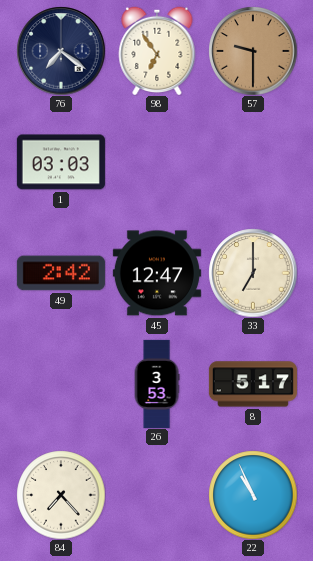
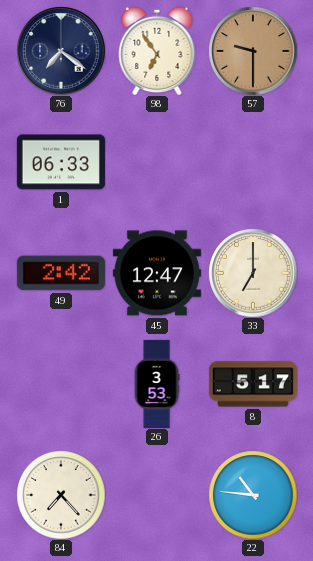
1: 03:03 -> 06:33 (61, 162)
22: 10:56 -> 10:46 (253, 495)
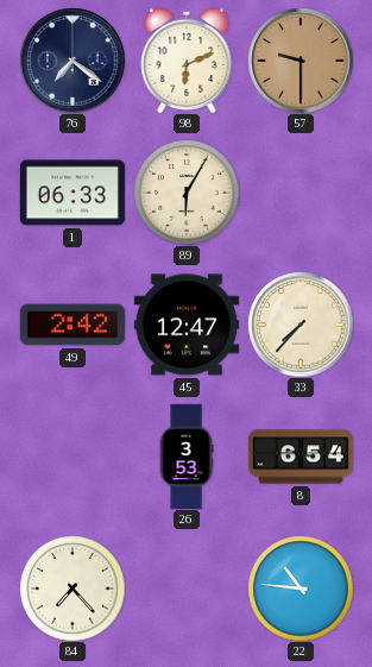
98: 6:54 -> 6:11 (187, 61)
89: none -> 6:05 (187, 193)
33: 7:00 -> 7:37 (301, 325)
8: 5:17 -> 6:54 (301, 457)
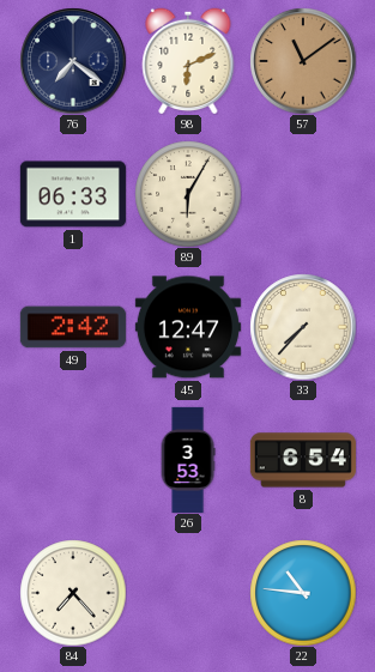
57: 9:30 -> 11:09 (303, 61)
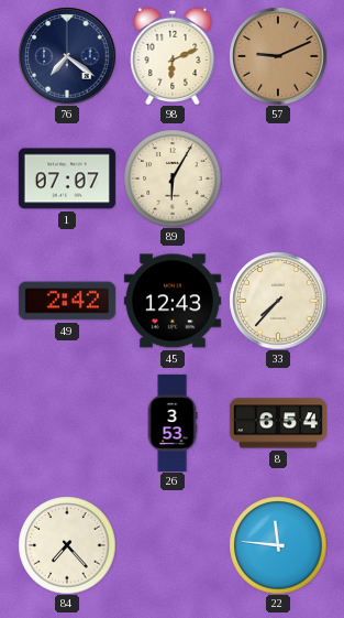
57: 11:09 -> 9:11 (278, 56)
1: 06:33 -> 07:07 (67, 178)
45: 12:47 -> 12:43 (173, 301)
22: 10:46 -> 11:46 (278, 545)
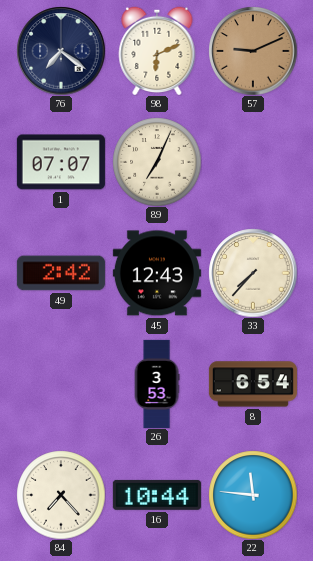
89: 6:05 -> 7:04 (157, 162)
16: none -> 10:44 (157, 495)
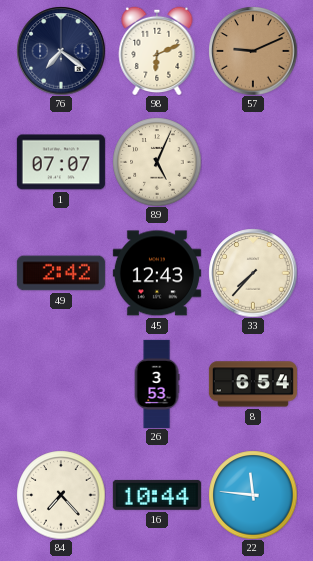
89: 7:04 -> 5:04 (157, 162)
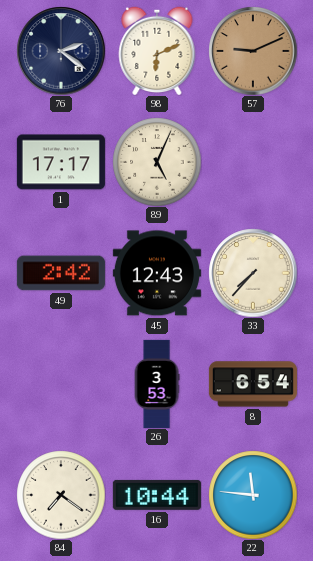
76: 7:21 -> 2:21 (61, 51)
1: 07:07 -> 17:17 (61, 162)
84: 7:23 -> 7:21 (61, 495)
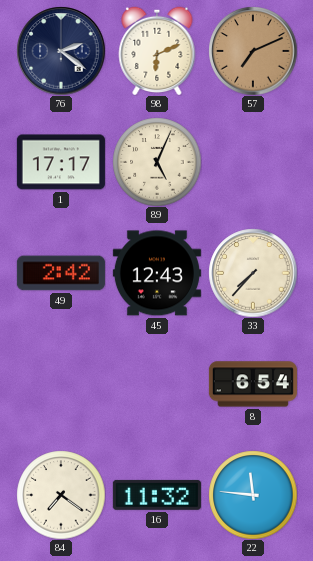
57: 9:11 -> 7:11 (253, 51)
26: 3:53 -> none (157, 384)
16: 10:44 -> 11:32 (157, 495)
